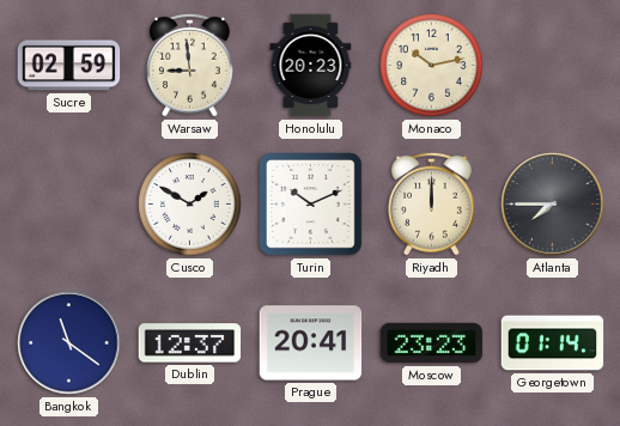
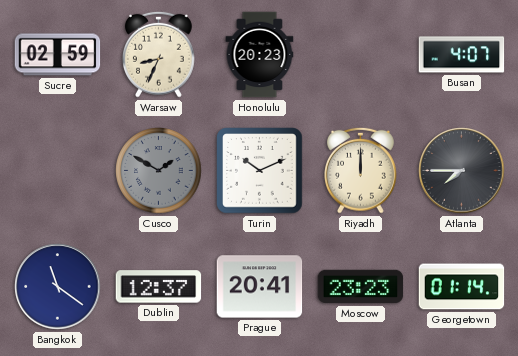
Warsaw: 8:59 -> 8:34 (159, 54)
Monaco: 10:13 -> none (432, 66)
Busan: none -> 4:07 (462, 55)
Cusco dial: white -> grey (159, 171)
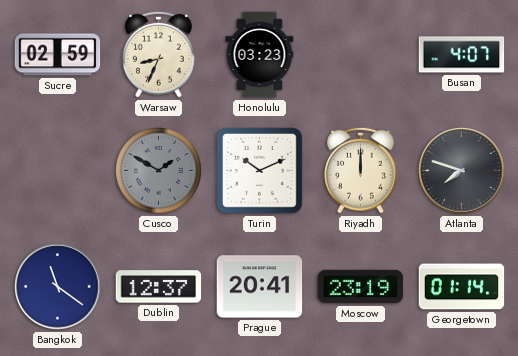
Honolulu: 20:23 -> 03:23 (260, 55)
Atlanta: 7:45 -> 7:48 (462, 171)
Moscow: 23:23 -> 23:19 (361, 287)
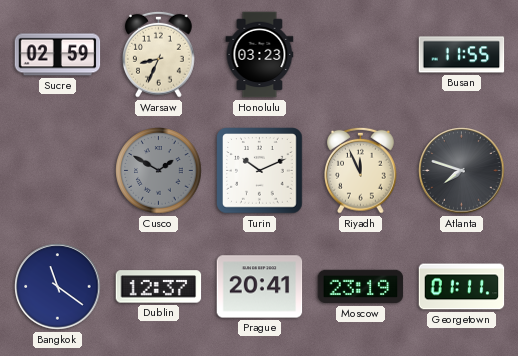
Busan: 4:07 -> 11:55 (462, 55)
Riyadh: 12:00 -> 11:56 (361, 170)
Georgetown: 01:14 -> 01:11 (462, 287)
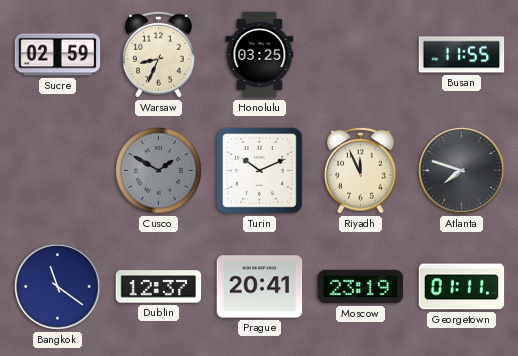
Honolulu: 03:23 -> 03:25 (260, 55)
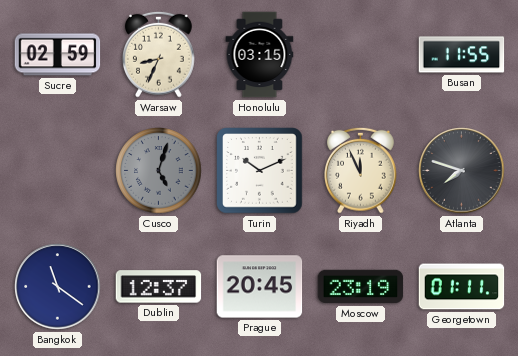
Honolulu: 03:25 -> 03:15 (260, 55)
Cusco: 1:50 -> 5:03 (159, 171)
Prague: 20:41 -> 20:45 (260, 287)
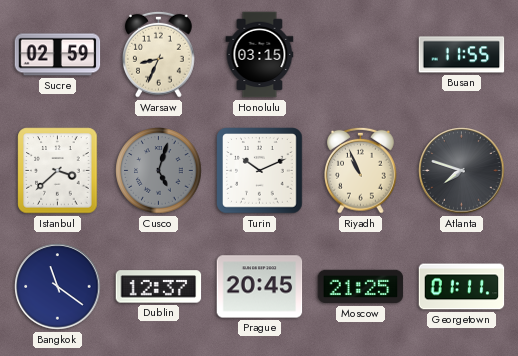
Istanbul: none -> 3:38 (58, 171)
Riyadh: 11:56 -> 10:56 (361, 170)
Moscow: 23:19 -> 21:25 (361, 287)
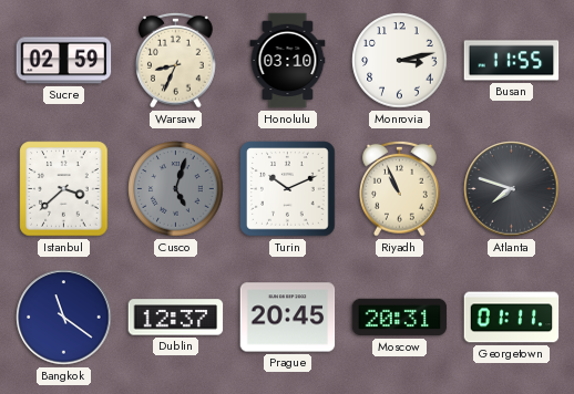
Honolulu: 03:15 -> 03:10 (288, 61)
Monrovia: none -> 3:13 (400, 61)
Moscow: 21:25 -> 20:31 (400, 318)
